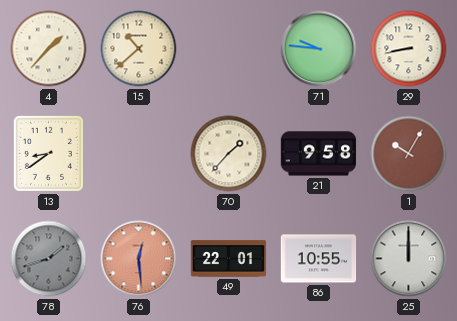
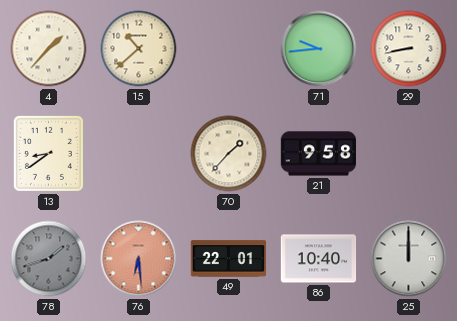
71: 9:46 -> 9:44 (319, 49)
1: 10:05 -> none (409, 154)
76: 12:29 -> 6:29 (139, 259)
86: 10:55 -> 10:40 (319, 259)
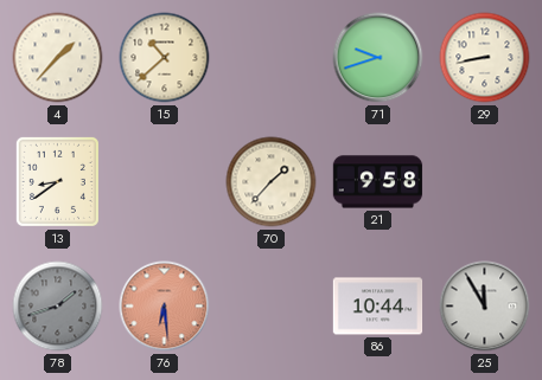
71: 9:44 -> 9:42 (378, 58)
49: 22:01 -> none (229, 259)
86: 10:40 -> 10:44 (378, 307)
25: 12:00 -> 11:55 (485, 307)
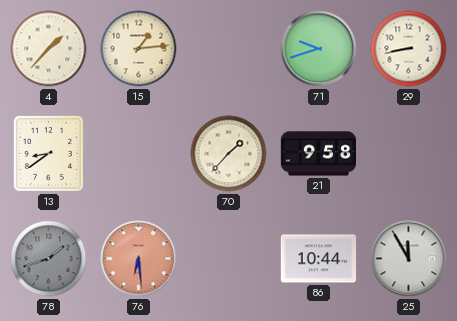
15: 10:38 -> 1:14 (139, 49)
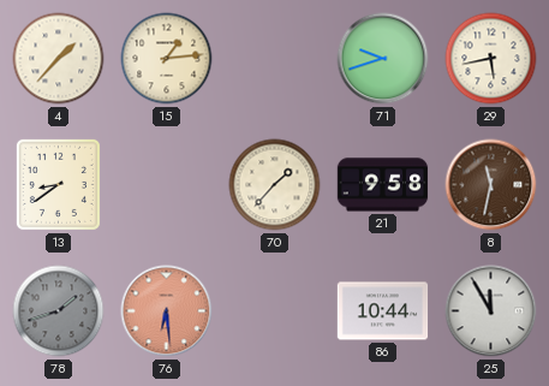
29: 8:43 -> 5:43 (491, 59)
8: none -> 11:32 (491, 185)
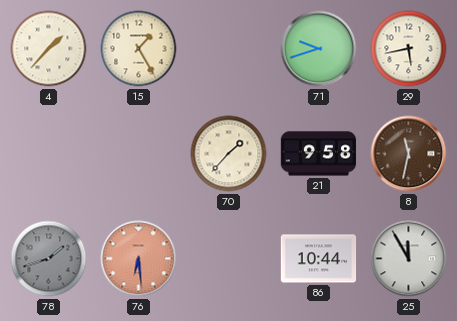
15: 1:14 -> 1:25 (139, 49)
13: 8:39 -> none (58, 184)
